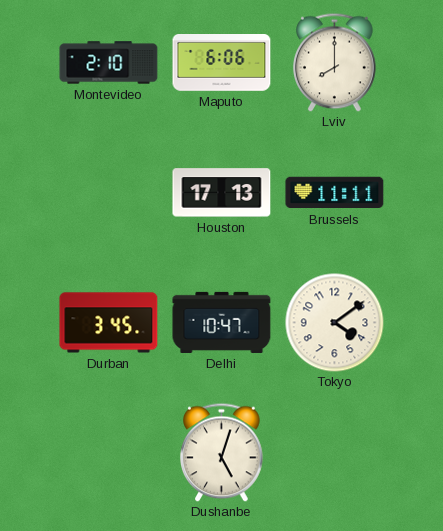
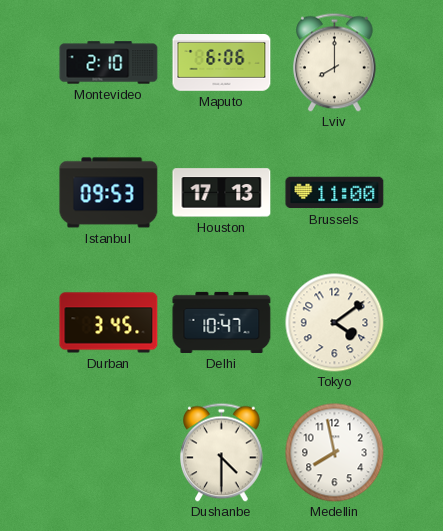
Istanbul: none -> 09:53 (109, 193)
Brussels: 11:11 -> 11:00 (335, 193)
Dushanbe: 5:03 -> 4:30 (222, 452)
Medellin: none -> 7:58 (335, 453)
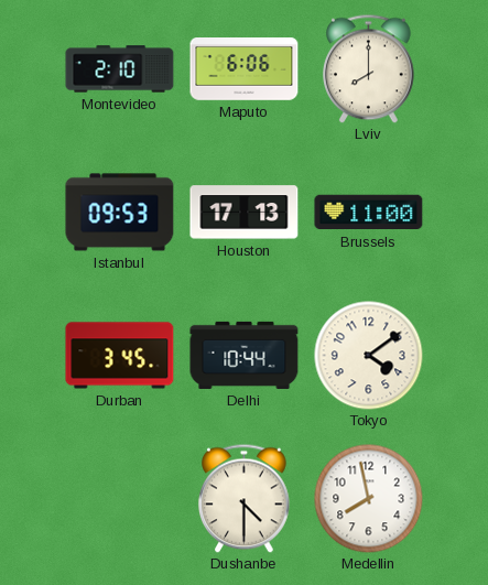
Delhi: 10:47 -> 10:44 (245, 355)
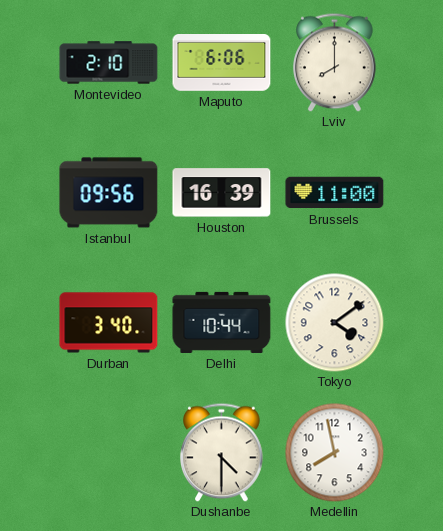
Istanbul: 09:53 -> 09:56 (109, 193)
Houston: 17:13 -> 16:39 (222, 193)
Durban: 3:45 -> 3:40 (109, 323)
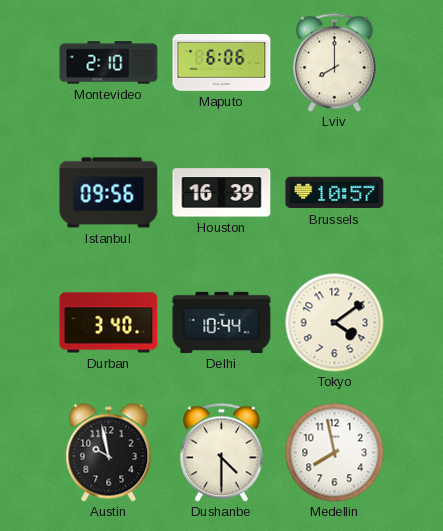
Brussels: 11:00 -> 10:57 (335, 193)
Austin: none -> 9:58 (109, 453)
